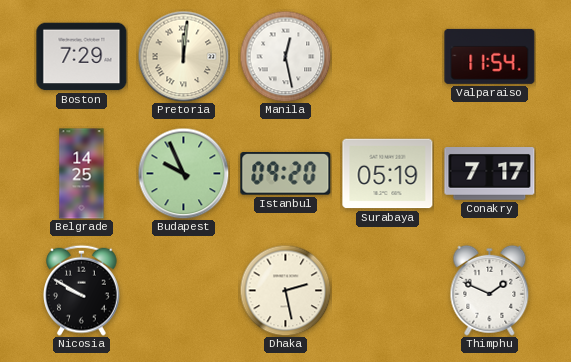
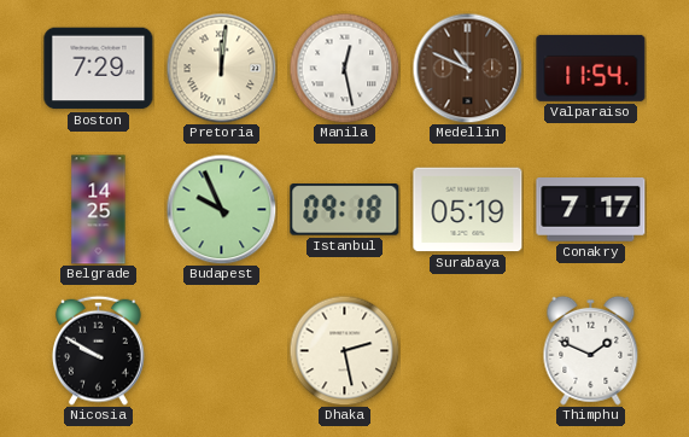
Medellin: none -> 10:49 (467, 68)
Istanbul: 09:20 -> 09:18 (345, 210)
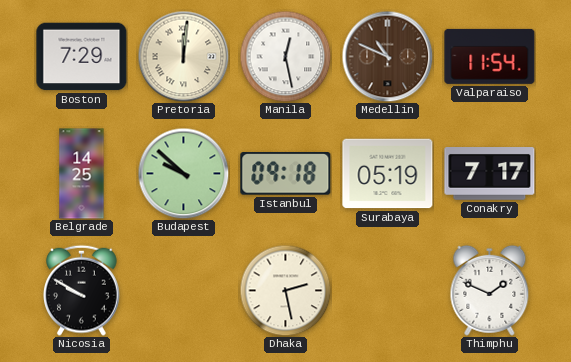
Budapest: 9:56 -> 9:52 (183, 173)
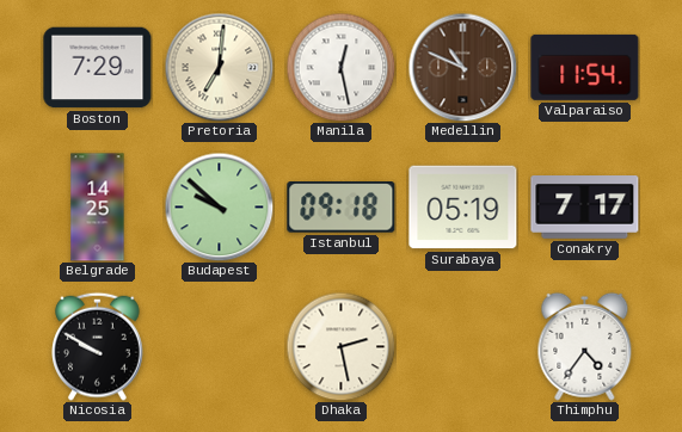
Pretoria: 12:01 -> 7:01 (219, 67)
Thimphu: 1:49 -> 4:36 (585, 346)
